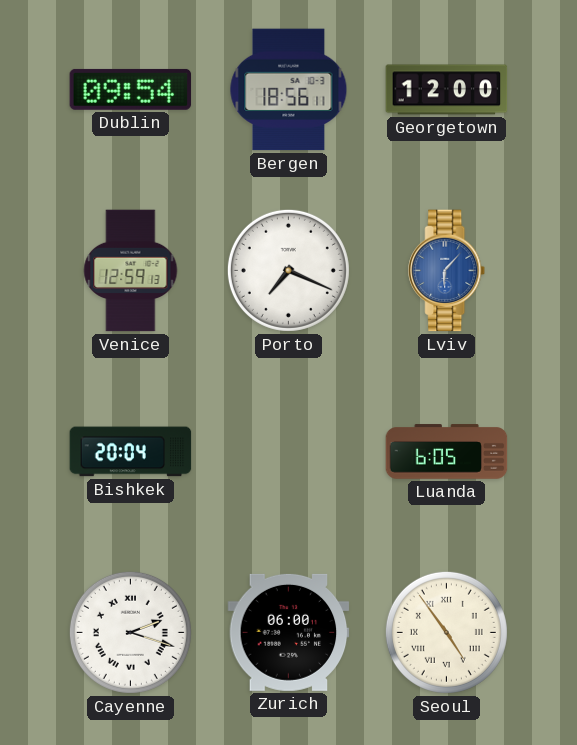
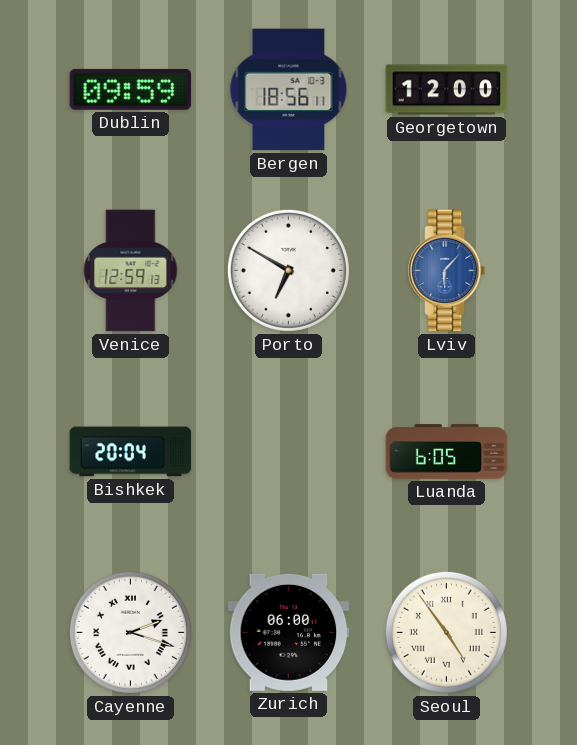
Dublin: 09:54 -> 09:59 (131, 89)
Porto: 7:19 -> 6:50 (288, 270)
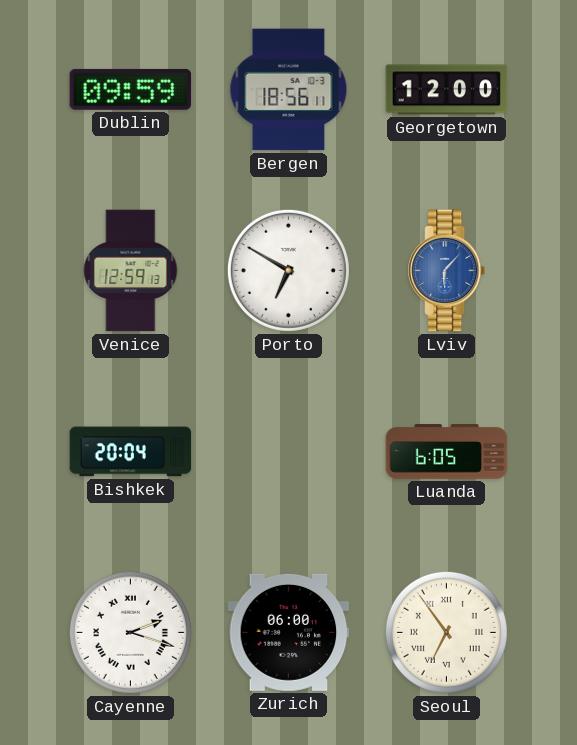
Seoul: 4:54 -> 6:54 (446, 632)
